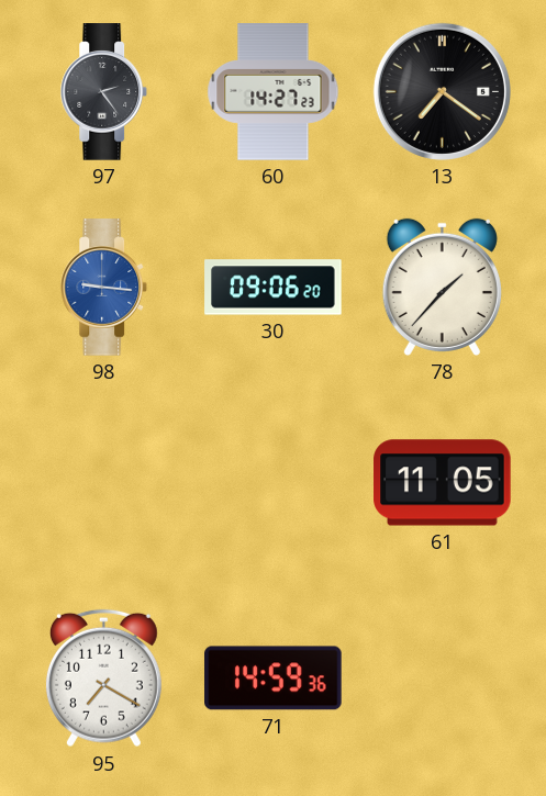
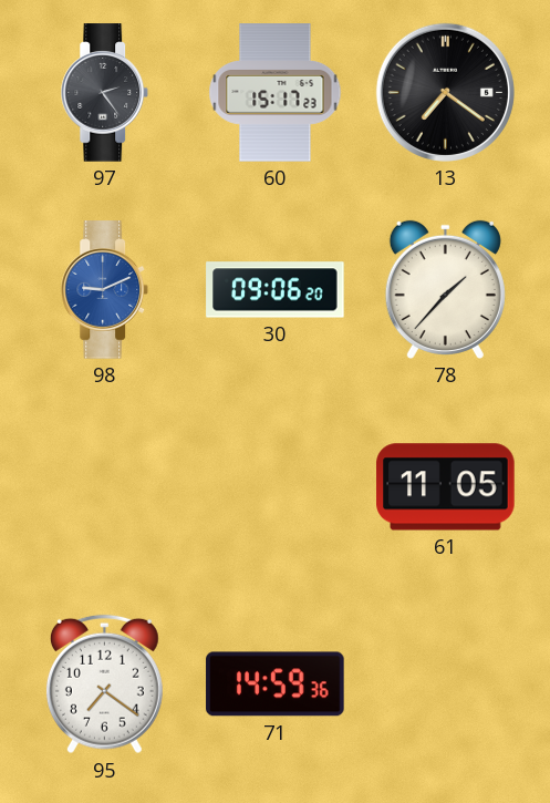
60: 14:27 -> 15:17 (276, 93)
98: 9:16 -> 9:11 (105, 290)
95: 7:20 -> 7:21 (104, 684)
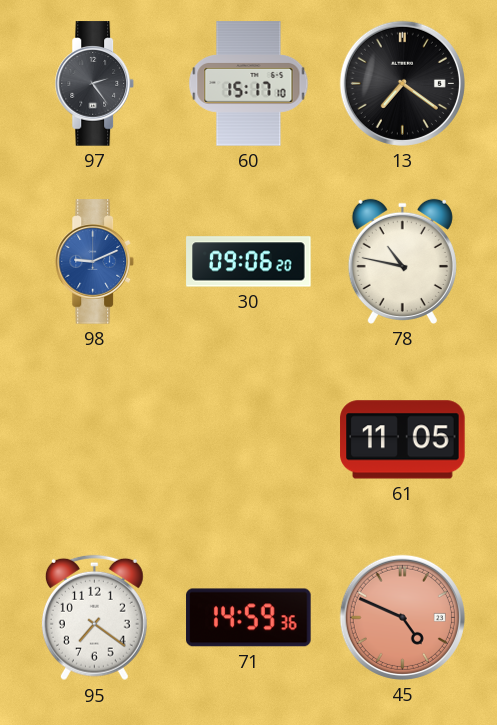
60: 15:17:23 -> 15:17:10 (249, 84)
78: 1:37 -> 10:47 (402, 261)
45: none -> 4:49 (402, 617)
